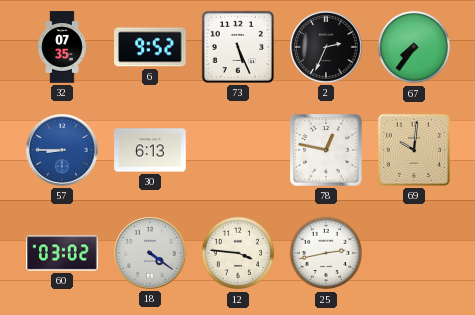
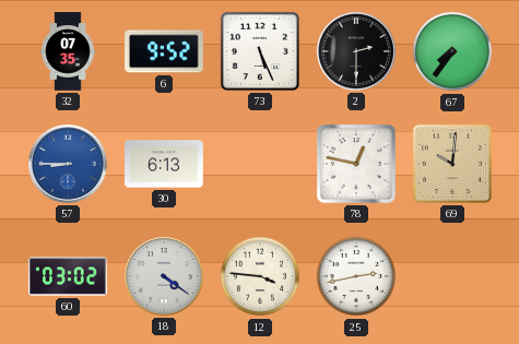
2: 2:34 -> 2:30 (357, 52)
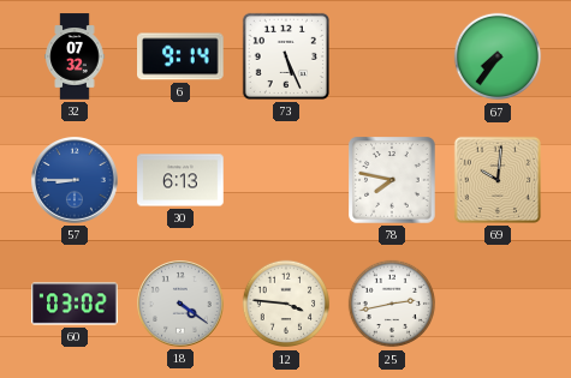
32: 07:35 -> 07:32 (75, 56)
6: 9:52 -> 9:14 (182, 56)
2: 2:30 -> none (357, 52)
78: 12:47 -> 7:47 (392, 180)
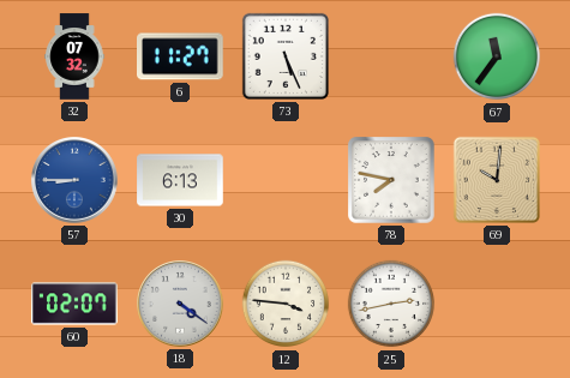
6: 9:14 -> 11:27 (181, 56)
67: 7:36 -> 11:36 (497, 56)
60: 03:02 -> 02:07 (74, 304)
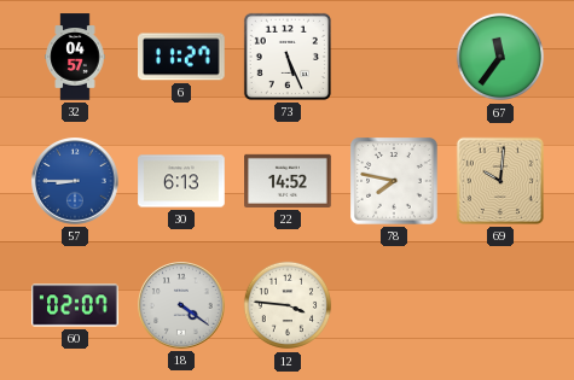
32: 07:32 -> 04:57 (75, 57)
22: none -> 14:52 (288, 181)
25: 2:43 -> none (391, 304)
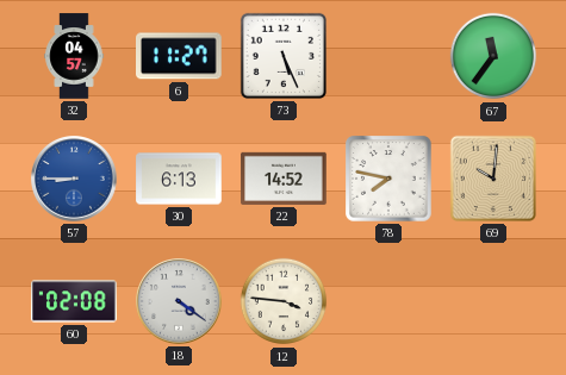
60: 02:07 -> 02:08 (74, 301)
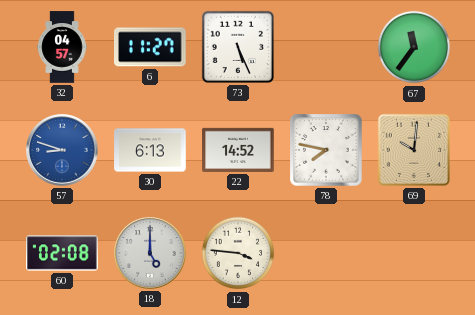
57: 8:45 -> 8:48 (63, 151)
18: 4:21 -> 5:00 (151, 254)
